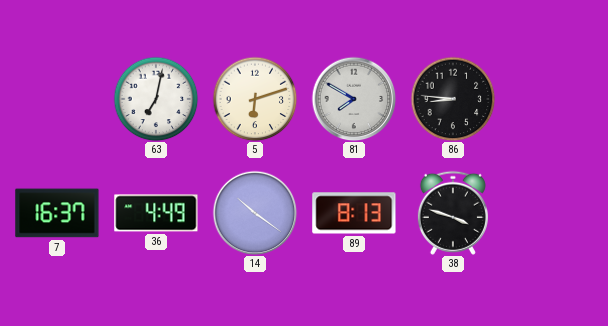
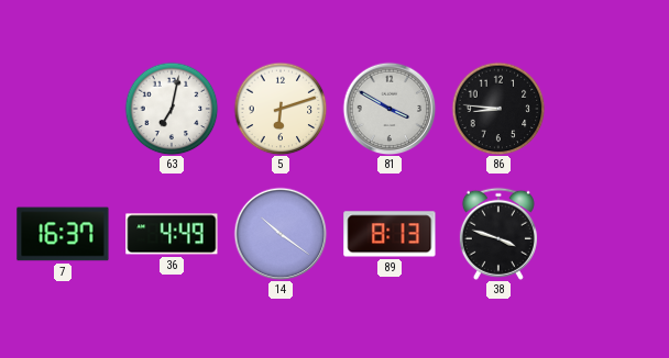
81: 7:50 -> 3:50 (390, 109)
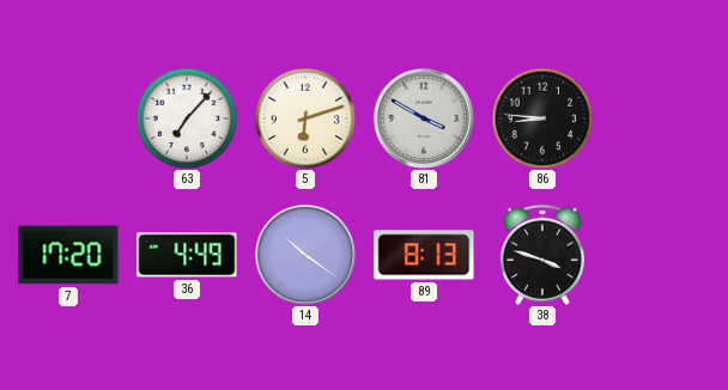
63: 7:02 -> 7:07 (187, 118)
7: 16:37 -> 17:20 (68, 255)
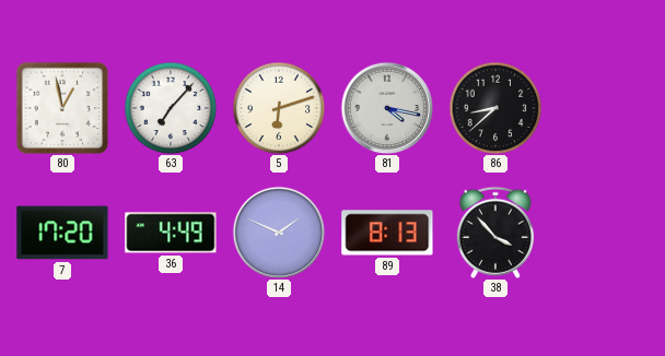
80: none -> 12:58 (62, 108)
81: 3:50 -> 4:17 (387, 108)
86: 8:46 -> 8:38 (495, 108)
14: 10:21 -> 1:49 (279, 233)
38: 3:48 -> 3:53 (495, 233)
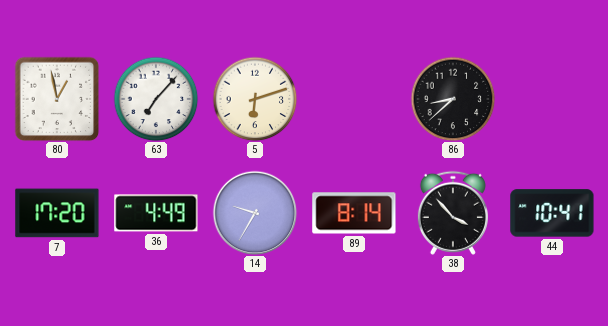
81: 4:17 -> none (387, 108)
14: 1:49 -> 9:35 (255, 213)
89: 8:13 -> 8:14 (354, 213)
44: none -> 10:41 (552, 213)
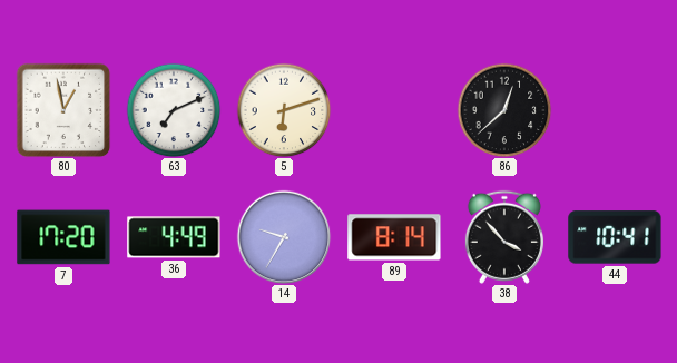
63: 7:07 -> 7:11 (174, 110)
86: 8:38 -> 12:38 (504, 110)
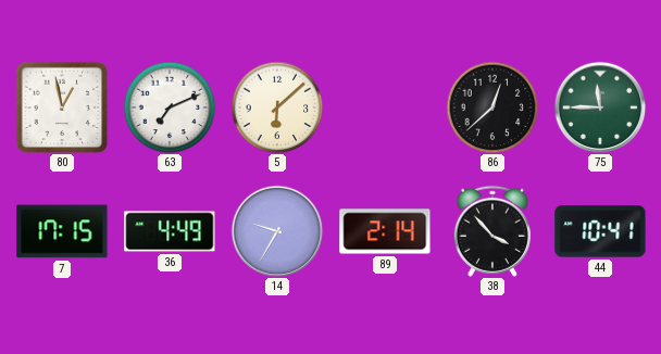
5: 6:12 -> 6:08 (277, 108)
75: none -> 11:45 (600, 108)
7: 17:20 -> 17:15 (62, 231)
89: 8:14 -> 2:14 (385, 231)
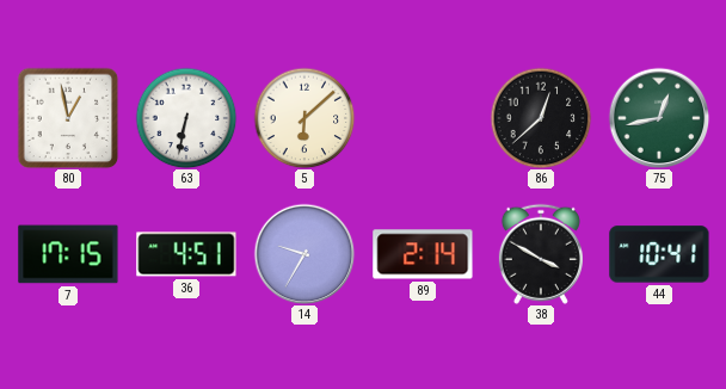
63: 7:11 -> 6:32 (186, 118)
75: 11:45 -> 12:43 (659, 118)
36: 4:49 -> 4:51 (186, 254)
38: 3:53 -> 3:50 (541, 254)
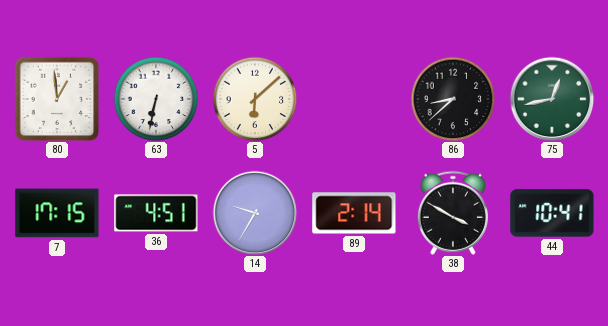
80: 12:58 -> 12:59 (57, 99)
86: 12:38 -> 8:38 (453, 99)
